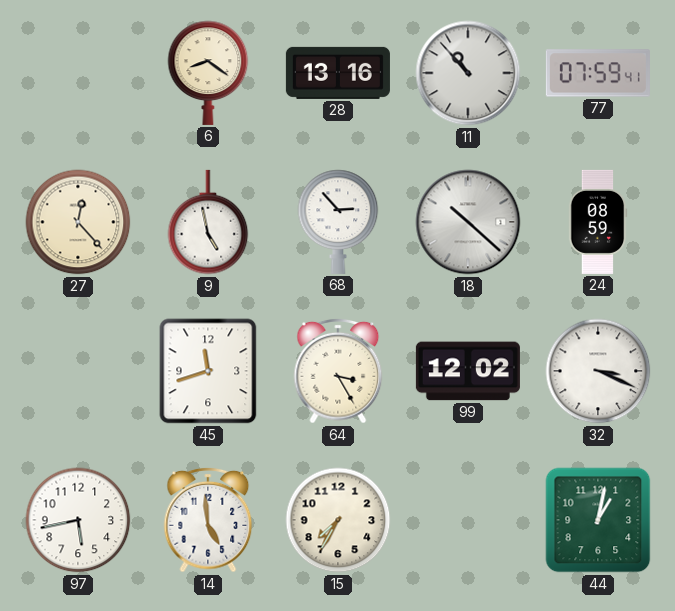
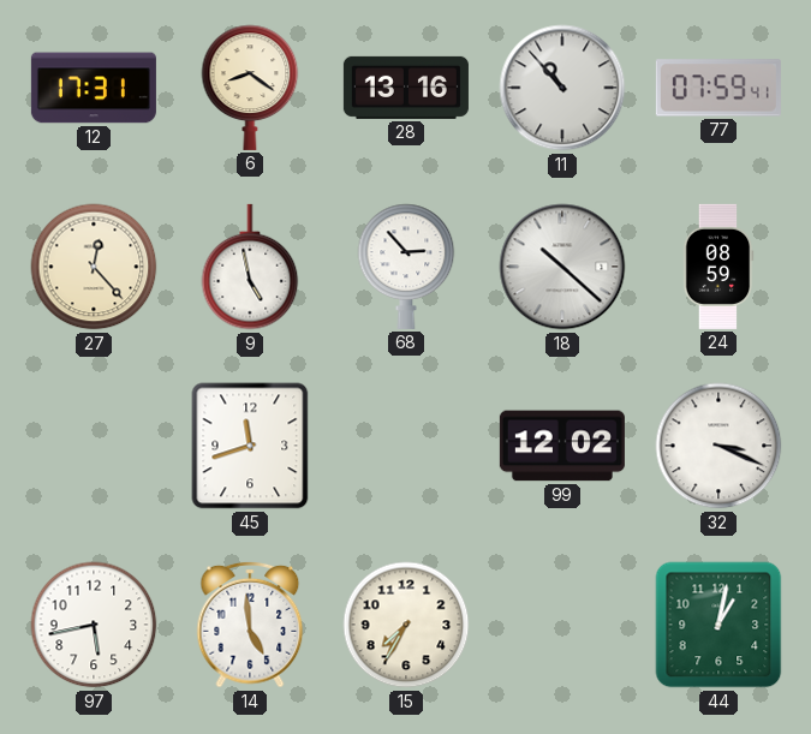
12: none -> 17:31 (94, 88)
64: 3:25 -> none (338, 371)
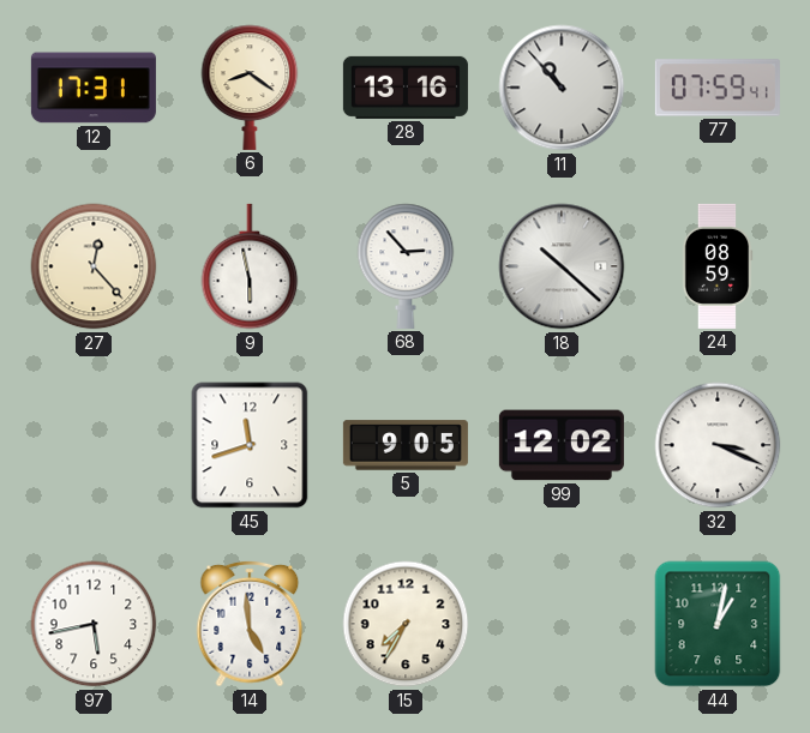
9: 4:58 -> 5:58 (250, 266)
5: none -> 9:05 (406, 445)
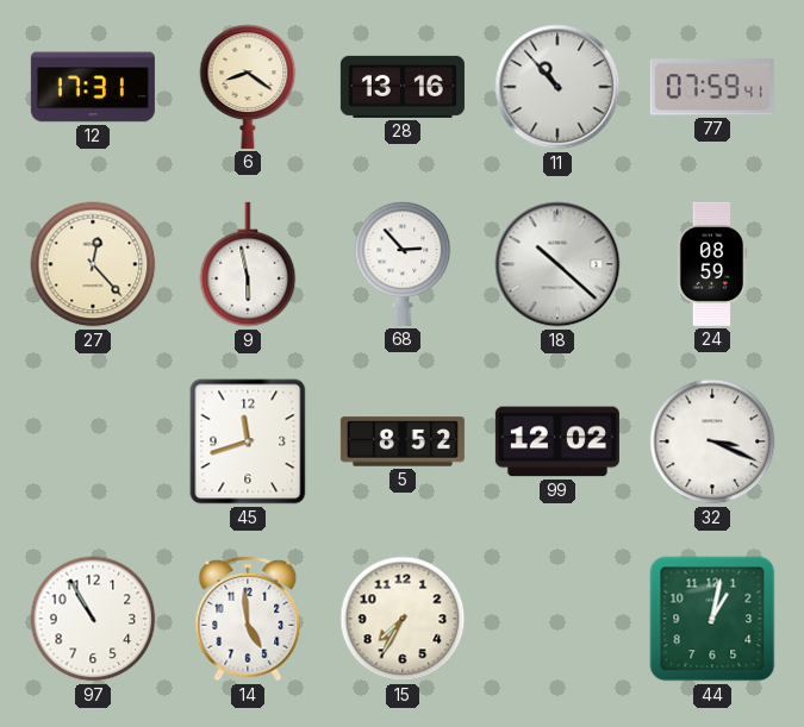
5: 9:05 -> 8:52 (403, 441)
97: 5:43 -> 10:55 (93, 619)
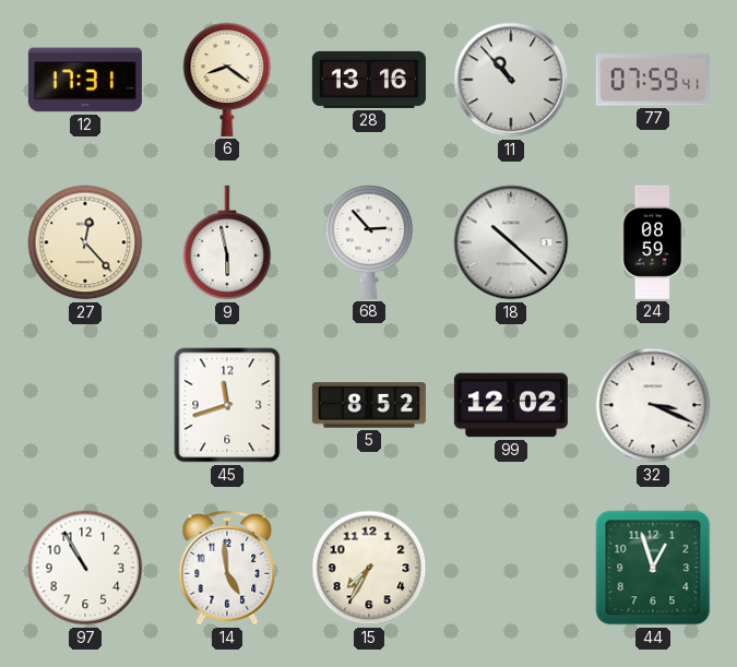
44: 1:02 -> 12:57 (653, 568)
